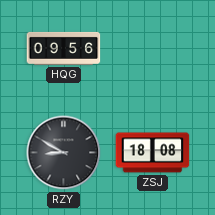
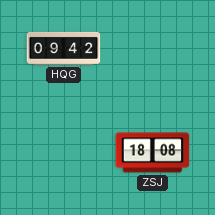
HQG: 09:56 -> 09:42 (64, 48)
RZY: 8:50 -> none (64, 153)
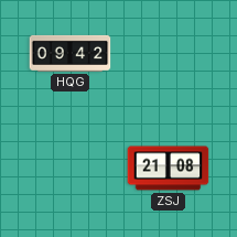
ZSJ: 18:08 -> 21:08 (169, 169)
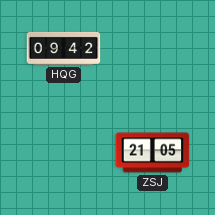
ZSJ: 21:08 -> 21:05 (153, 153)
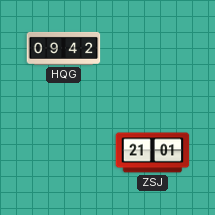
ZSJ: 21:05 -> 21:01 (153, 153)
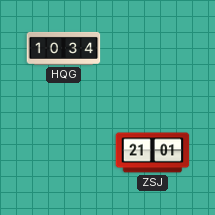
HQG: 09:42 -> 10:34 (64, 48)
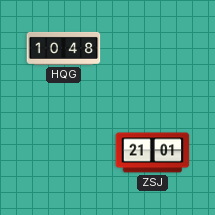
HQG: 10:34 -> 10:48 (64, 48)
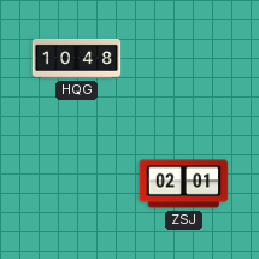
ZSJ: 21:01 -> 02:01 (184, 184)
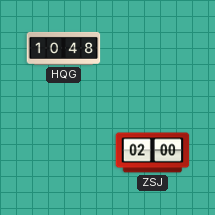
ZSJ: 02:01 -> 02:00 (153, 153)
